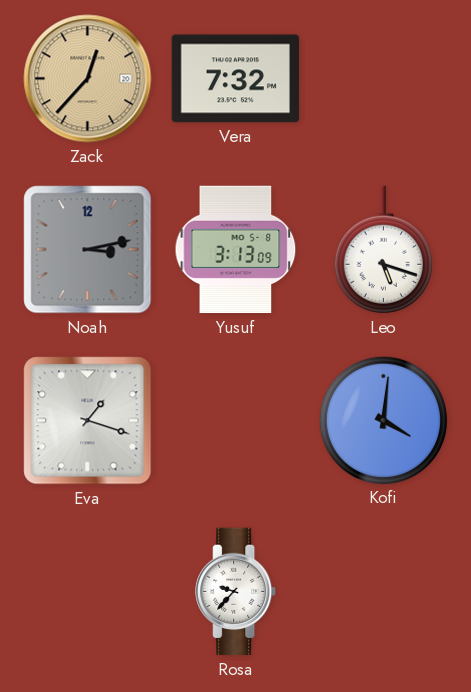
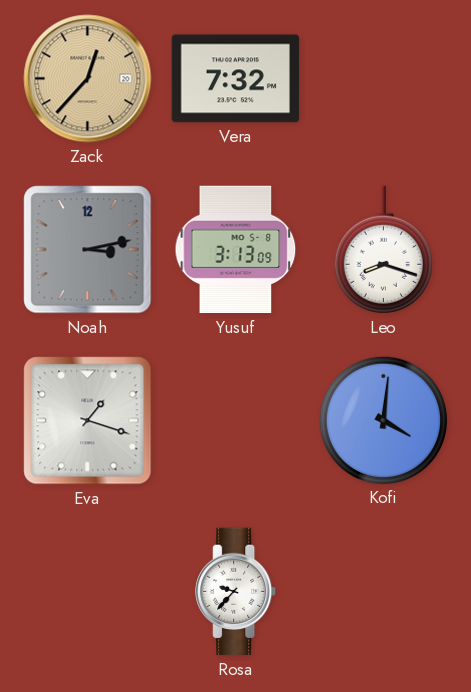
Leo: 5:18 -> 8:18 (383, 250)
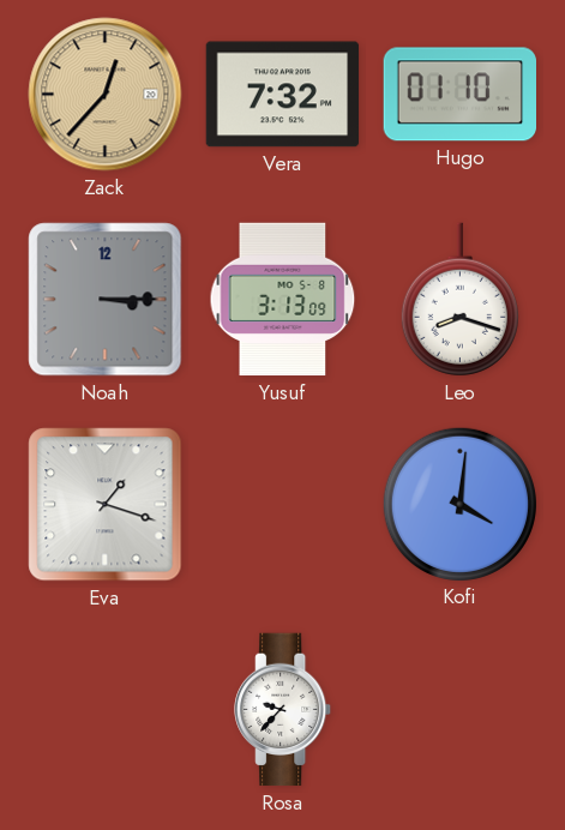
Hugo: none -> 01:10 (459, 95)
Noah: 3:13 -> 3:15 (106, 300)
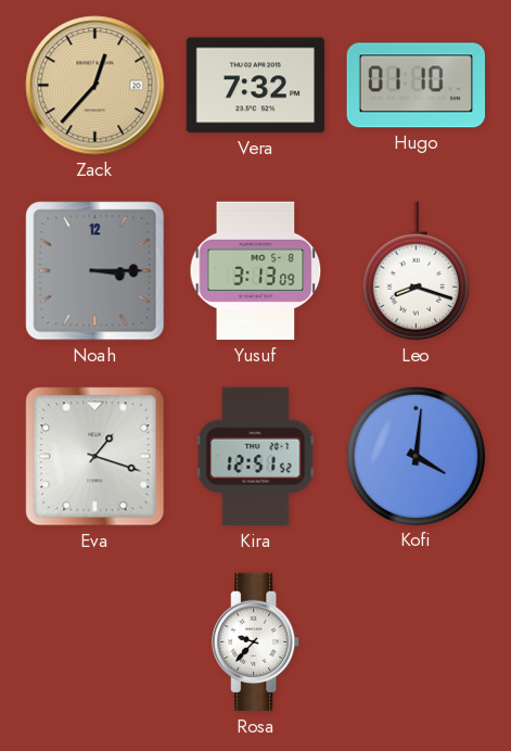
Kira: none -> 12:51 (256, 457)
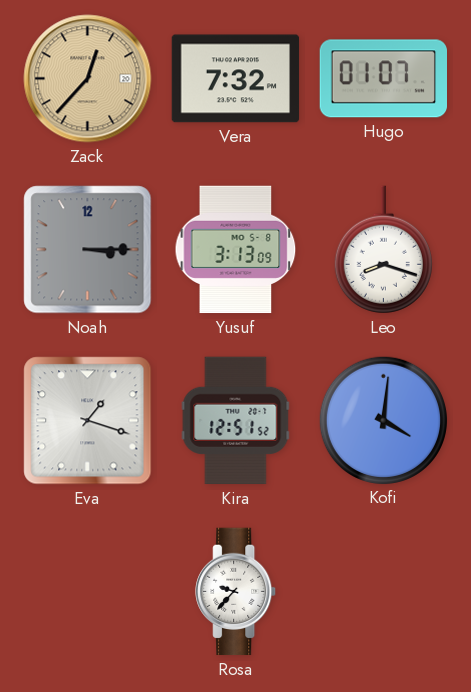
Hugo: 01:10 -> 01:07 (383, 79)
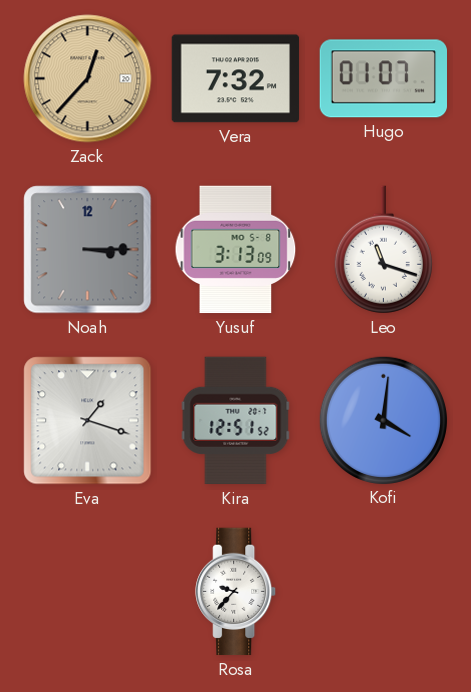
Leo: 8:18 -> 11:18 (383, 250)
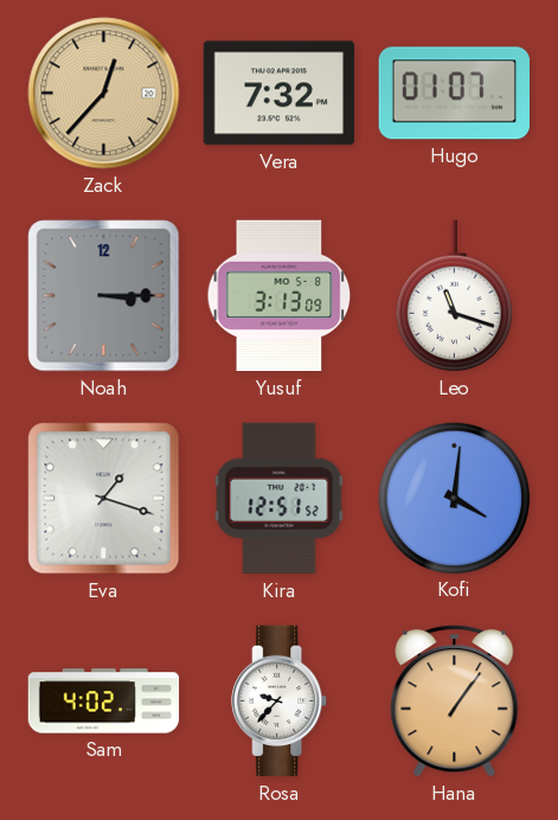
Sam: none -> 4:02 (104, 702)
Hana: none -> 1:06 (455, 702)
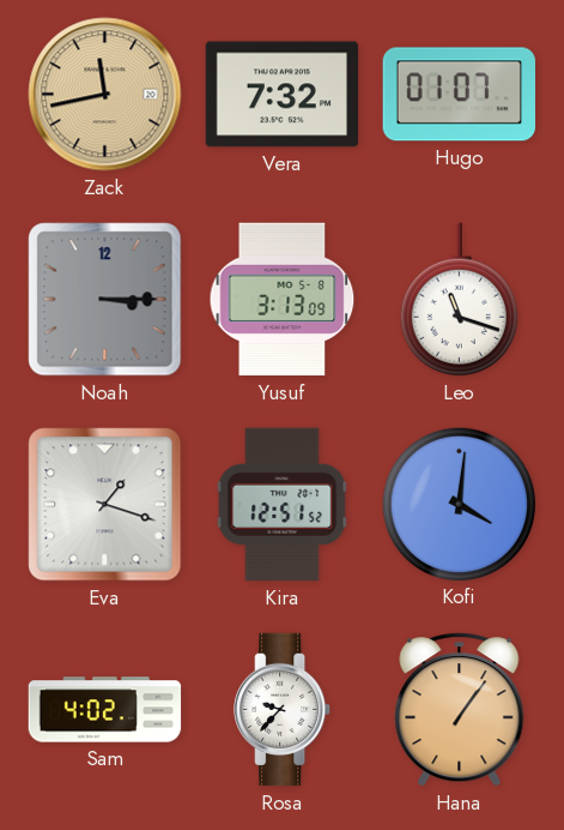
Zack: 12:37 -> 11:43 (105, 95)
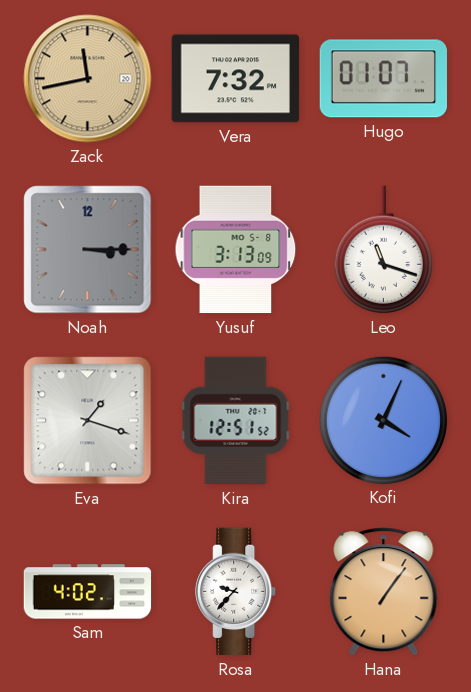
Kofi: 4:01 -> 4:04 (383, 420)
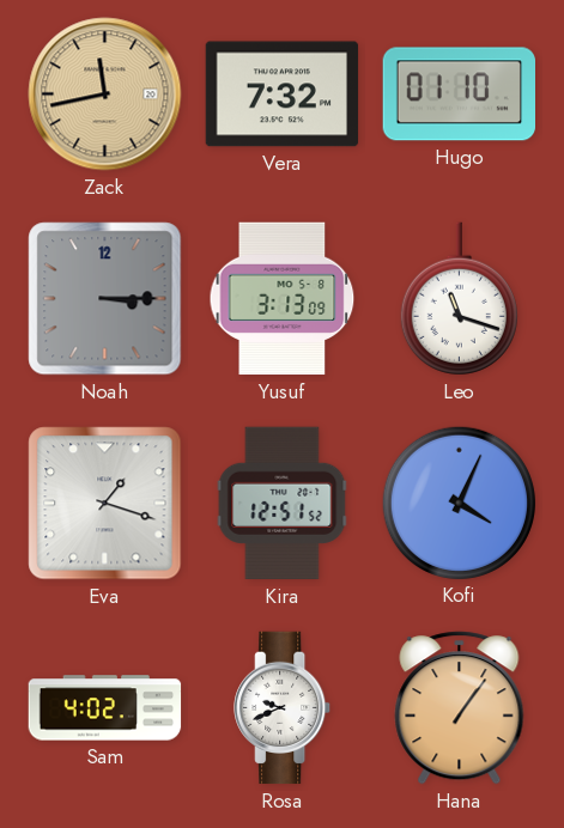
Hugo: 01:07 -> 01:10 (459, 95)
Rosa: 9:37 -> 9:41 (283, 708)
